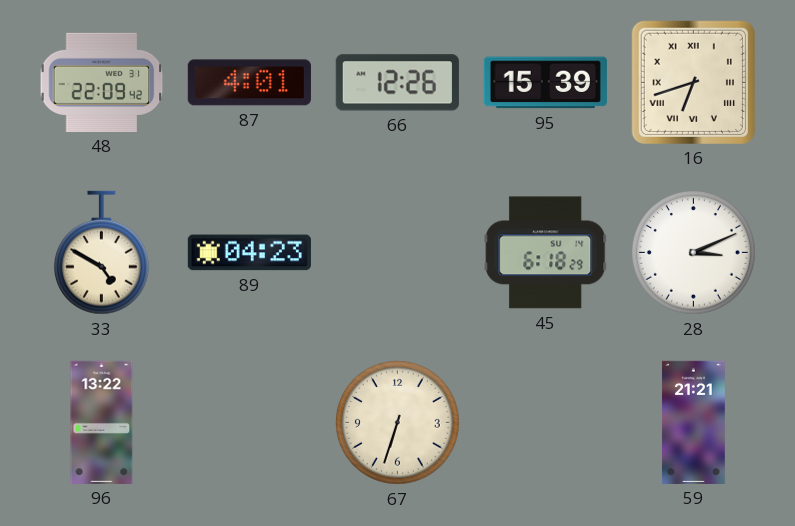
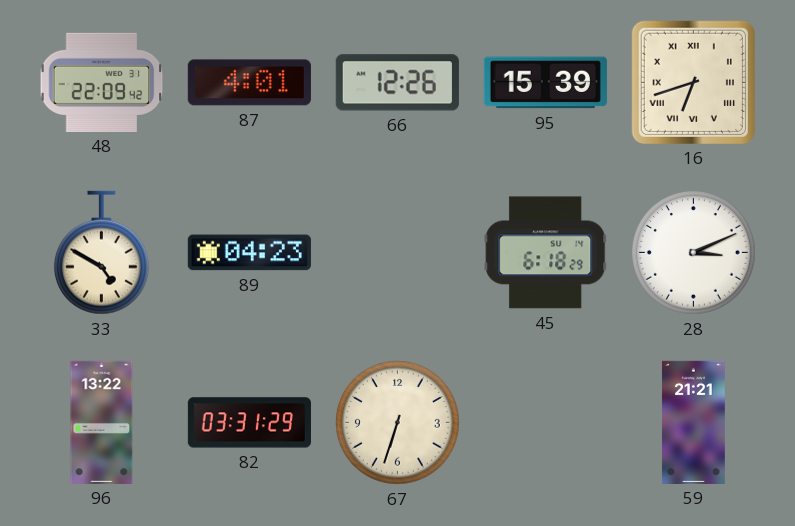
82: none -> 03:31 (249, 423)
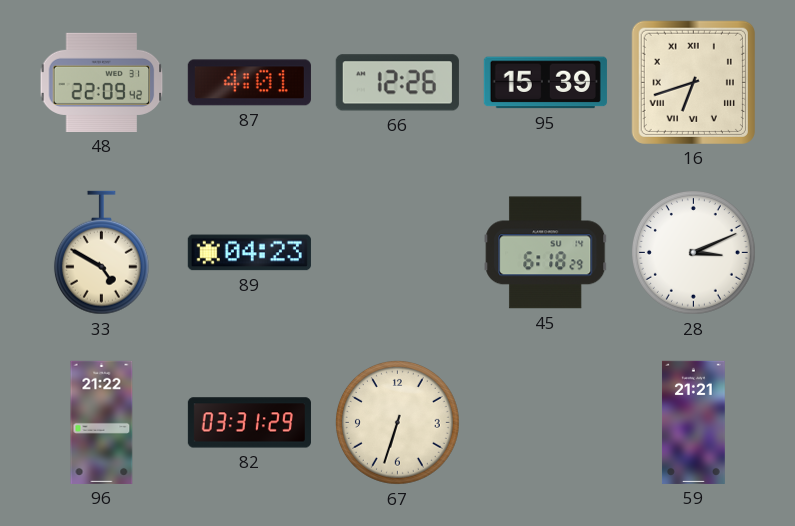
96: 13:22 -> 21:22 (102, 422)
